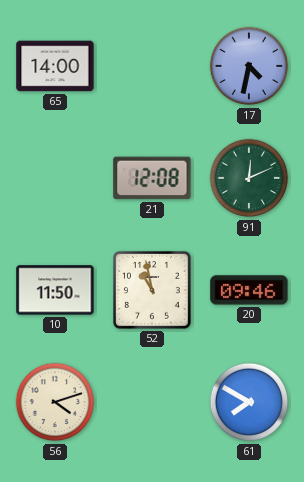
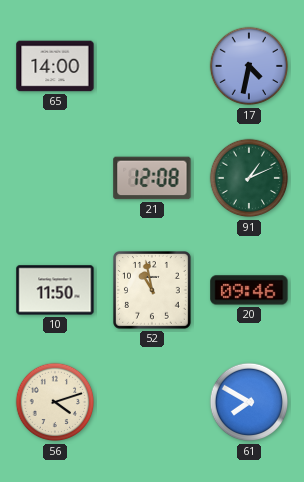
91: 12:11 -> 1:11 (249, 178)
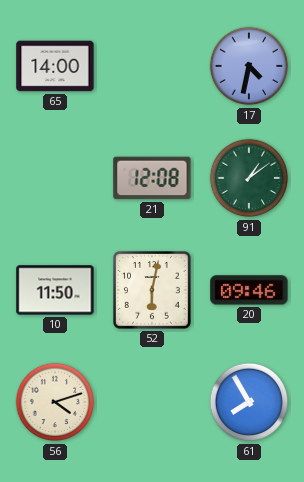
91: 1:11 -> 1:09 (249, 178)
52: 10:58 -> 6:02 (153, 291)
61: 7:50 -> 7:55 (249, 402)
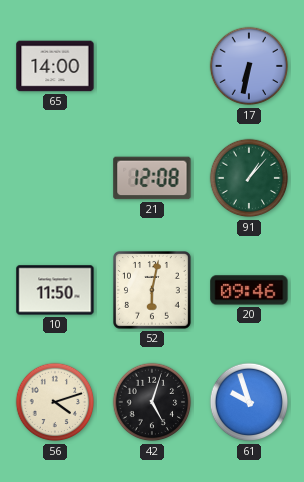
17: 4:32 -> 6:32 (249, 66)
91: 1:09 -> 1:07 (249, 178)
42: none -> 5:03 (152, 402)
61: 7:55 -> 9:57 (249, 402)
